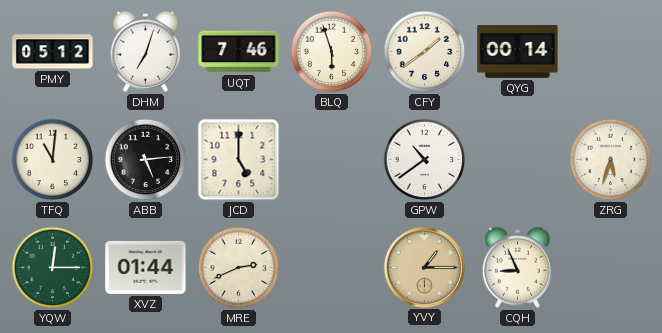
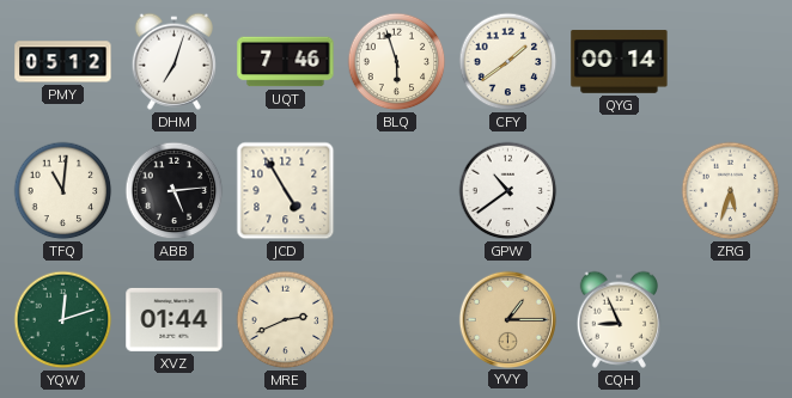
JCD: 5:00 -> 4:55 (286, 191)
YQW: 12:15 -> 12:12 (63, 320)
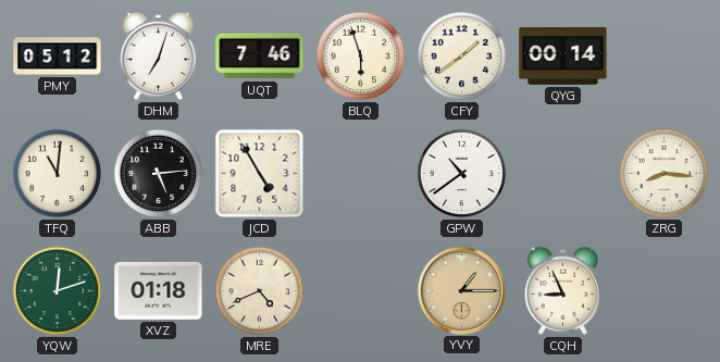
ZRG: 5:33 -> 8:16 (665, 174)
XVZ: 01:44 -> 01:18 (159, 290)
MRE: 2:41 -> 4:41 (260, 291)
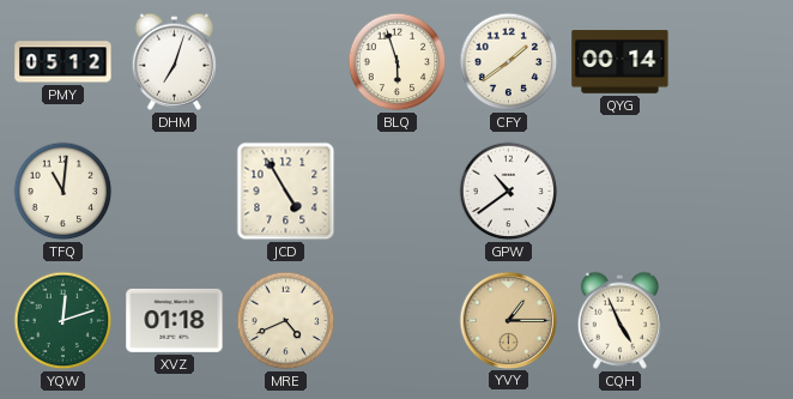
UQT: 7:46 -> none (260, 57)
ABB: 5:14 -> none (159, 174)
ZRG: 8:16 -> none (665, 174)
CQH: 8:56 -> 4:56 (619, 320)
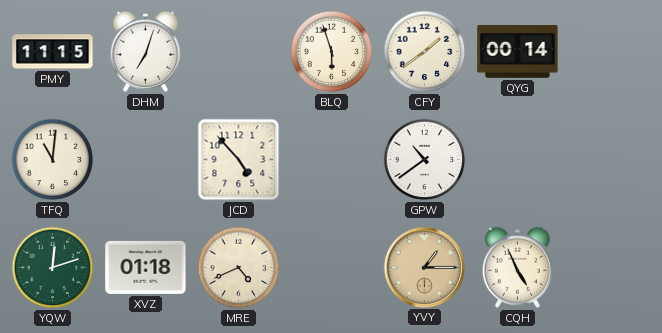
PMY: 05:12 -> 11:15 (53, 52)
JCD: 4:55 -> 4:53 (239, 160)
